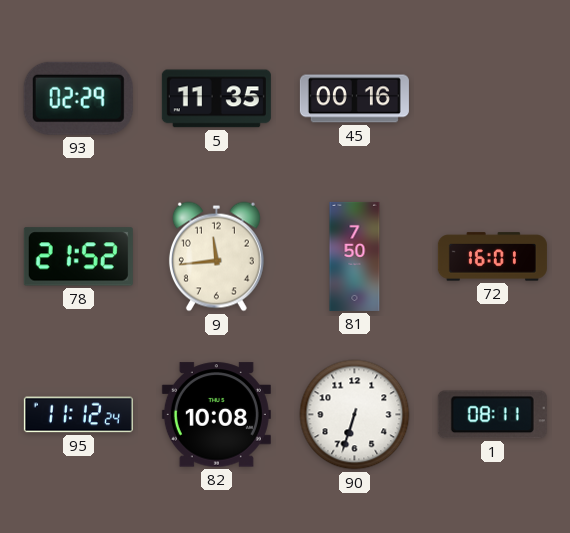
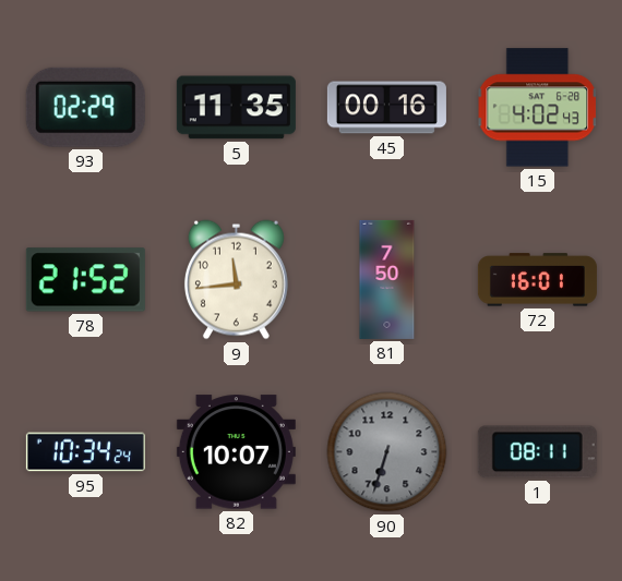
15: none -> 4:02 (537, 108)
95: 11:12 -> 10:34 (85, 452)
82: 10:08 -> 10:07 (236, 452)
90 dial: white -> grey (387, 452)
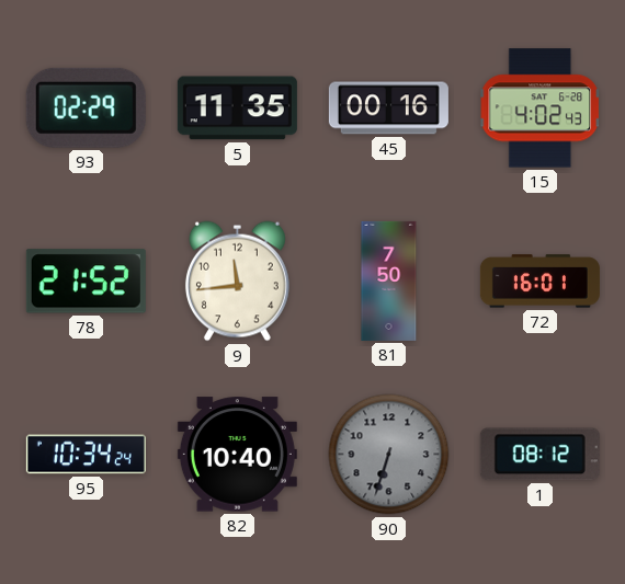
82: 10:07 -> 10:40 (237, 455)
1: 08:11 -> 08:12 (539, 455)
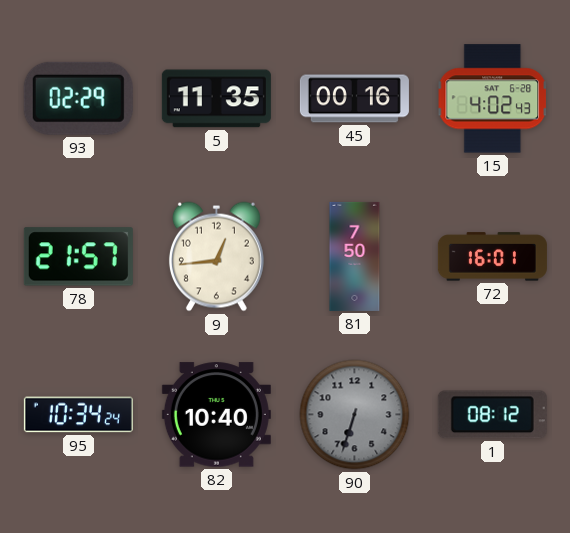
78: 21:52 -> 21:57 (78, 257)
9: 11:44 -> 12:44 (216, 257)
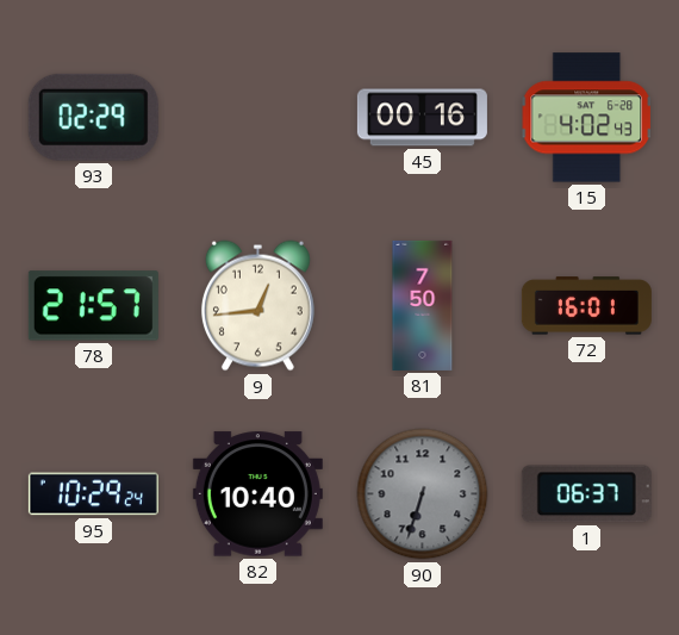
5: 11:35 -> none (216, 99)
95: 10:34 -> 10:29 (93, 494)
1: 08:12 -> 06:37 (586, 494)
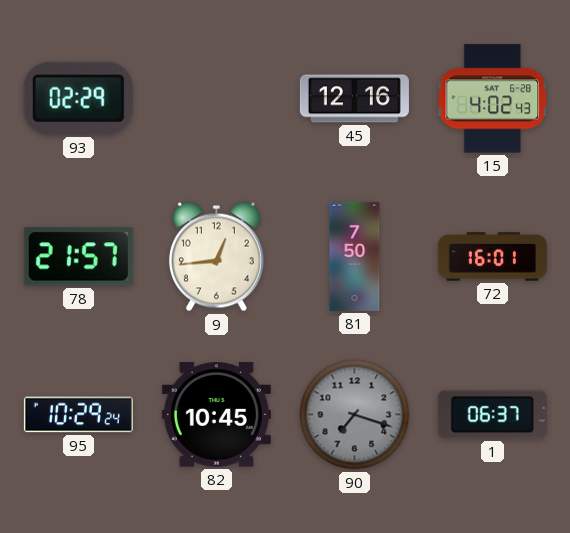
45: 00:16 -> 12:16 (354, 99)
82: 10:40 -> 10:45 (216, 415)
90: 6:33 -> 7:18 (355, 415)
